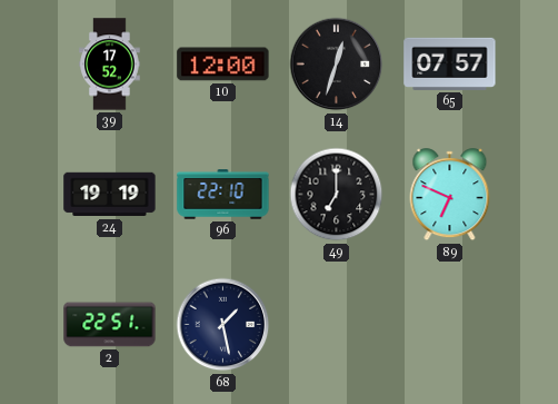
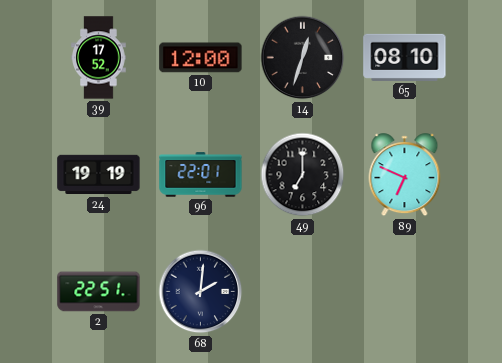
65: 07:57 -> 08:10 (405, 57)
96: 22:10 -> 22:01 (201, 175)
68: 1:28 -> 2:01 (201, 292)
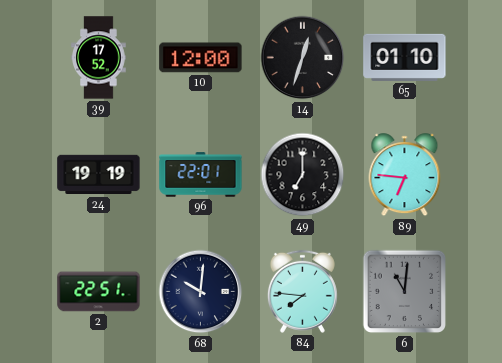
65: 08:10 -> 01:10 (405, 57)
89: 6:49 -> 6:46 (405, 175)
68: 2:01 -> 10:01 (201, 292)
84: none -> 7:46 (302, 291)
6: none -> 11:01 (405, 292)
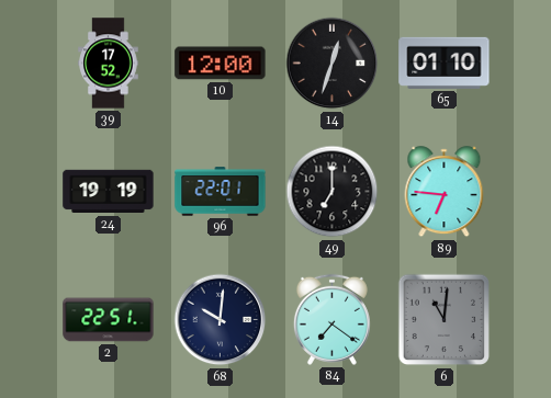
84: 7:46 -> 7:21 (331, 319)
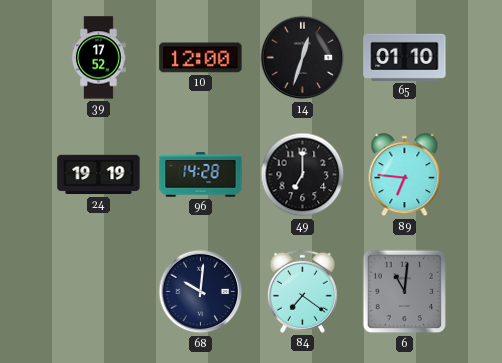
96: 22:01 -> 14:28 (201, 175)
2: 22:51 -> none (109, 320)
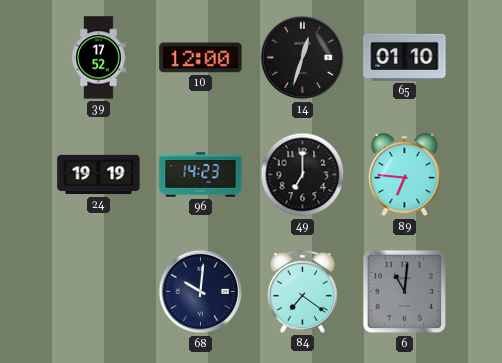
96: 14:28 -> 14:23 (201, 175)
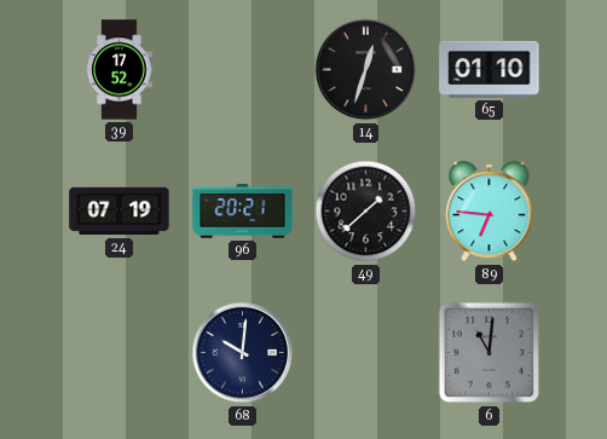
10: 12:00 -> none (201, 58)
24: 19:19 -> 07:19 (120, 212)
96: 14:23 -> 20:21 (243, 212)
49: 7:00 -> 1:38 (366, 212)
84: 7:21 -> none (302, 291)
